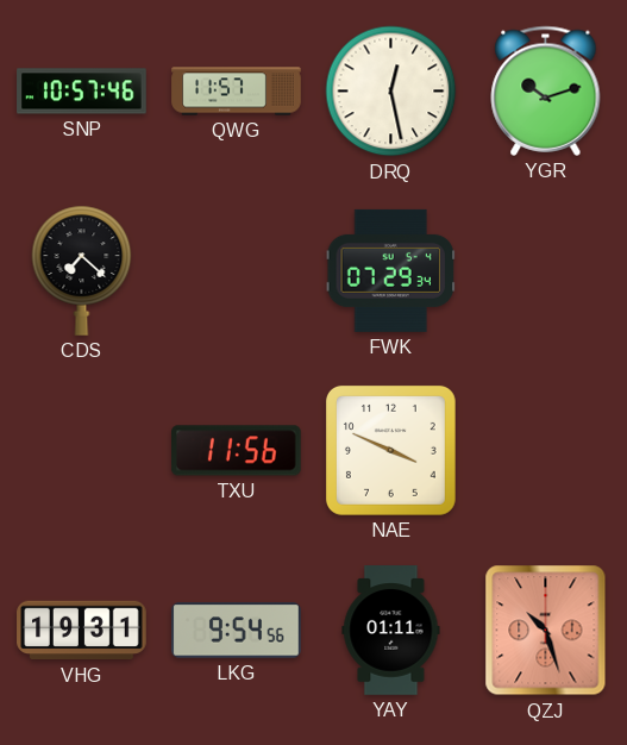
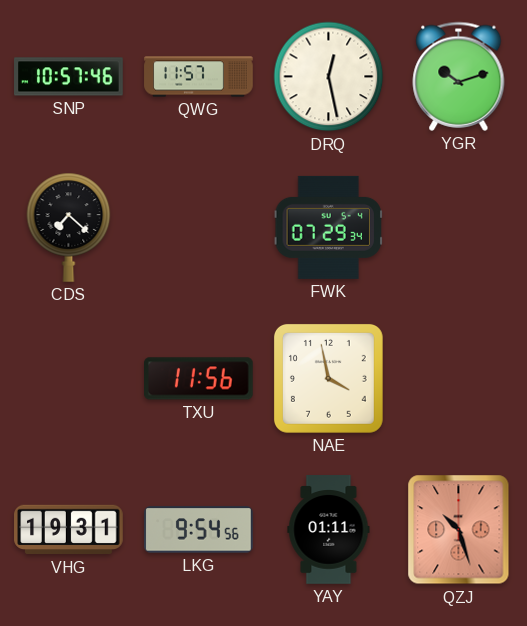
NAE: 3:49 -> 3:58 (328, 378)
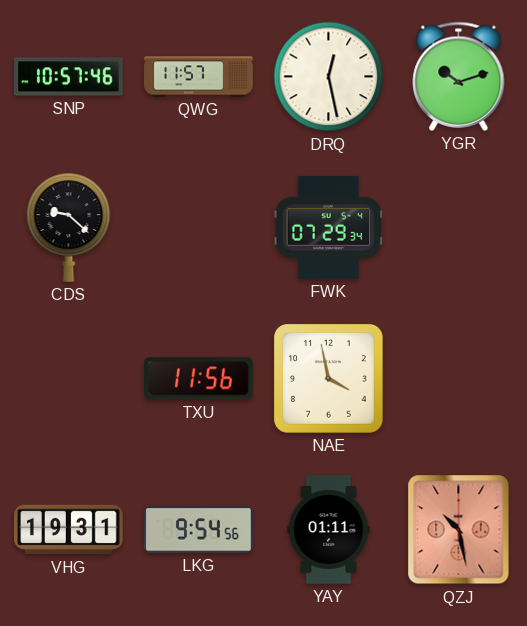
CDS: 7:22 -> 9:22 (69, 227)
QZJ: 10:27 -> 10:28 (459, 530)
